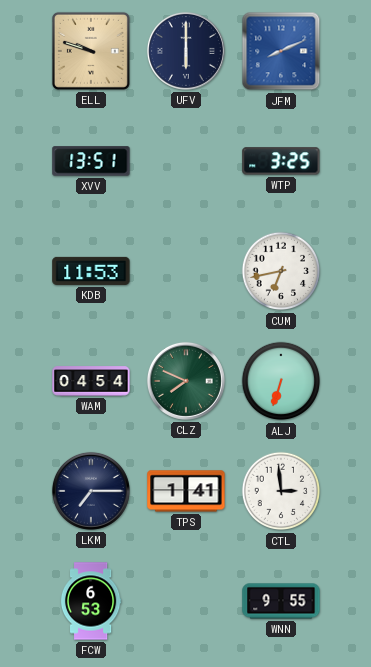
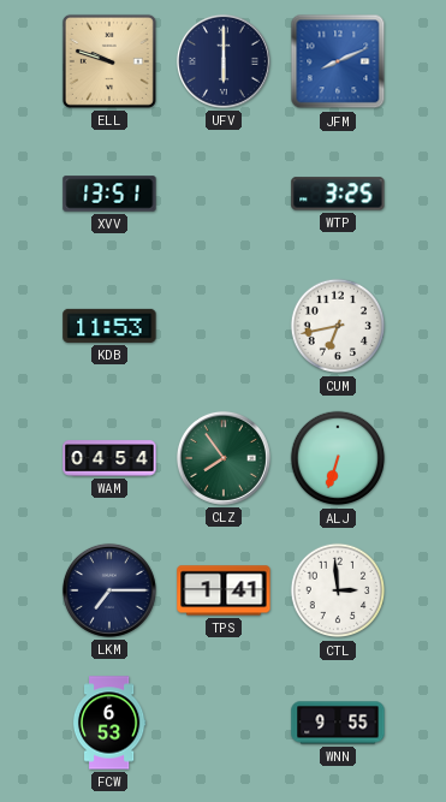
CLZ: 7:49 -> 7:54 (224, 458)
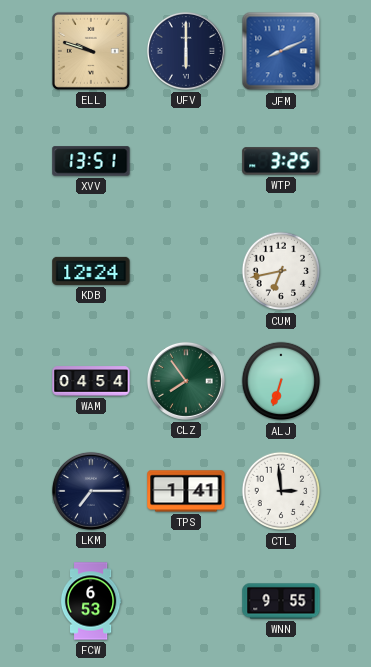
KDB: 11:53 -> 12:24 (91, 271)
